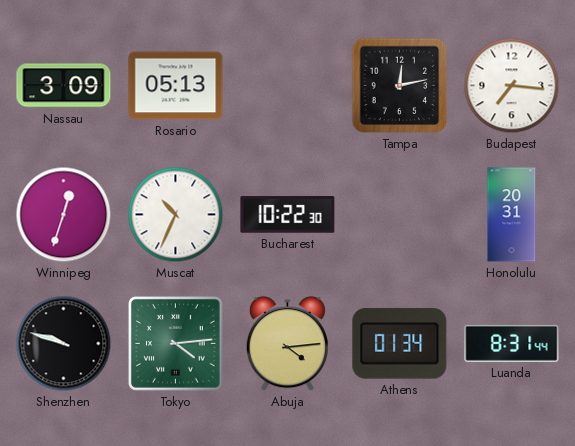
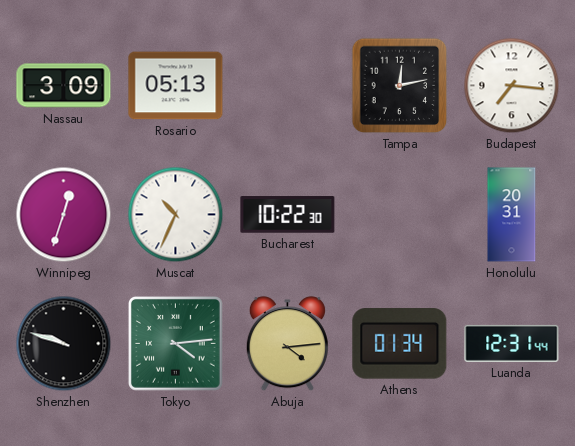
Luanda: 8:31 -> 12:31 (512, 343)
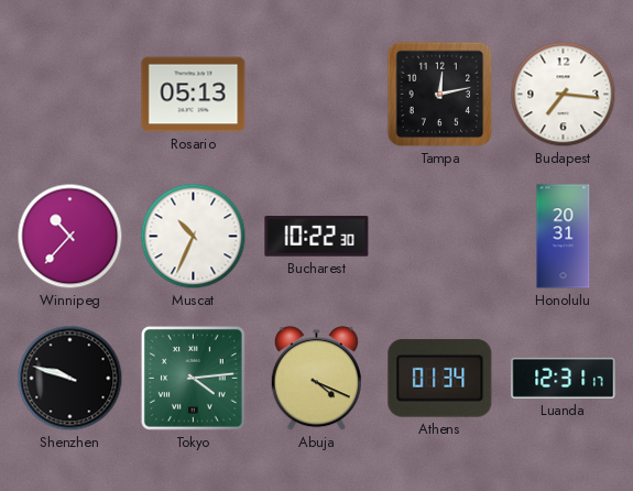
Nassau: 3:09 -> none (64, 86)
Winnipeg: 12:33 -> 10:37 (70, 237)
Abuja: 4:14 -> 4:19 (316, 379)
Luanda: 12:31:44 -> 12:31:17 (564, 378)
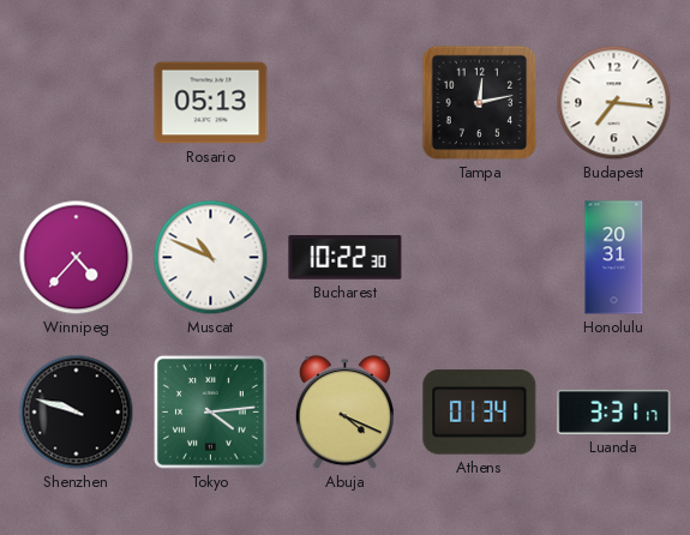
Winnipeg: 10:37 -> 4:37 (77, 258)
Muscat: 10:34 -> 10:49 (211, 258)
Luanda: 12:31 -> 3:31 (614, 411)
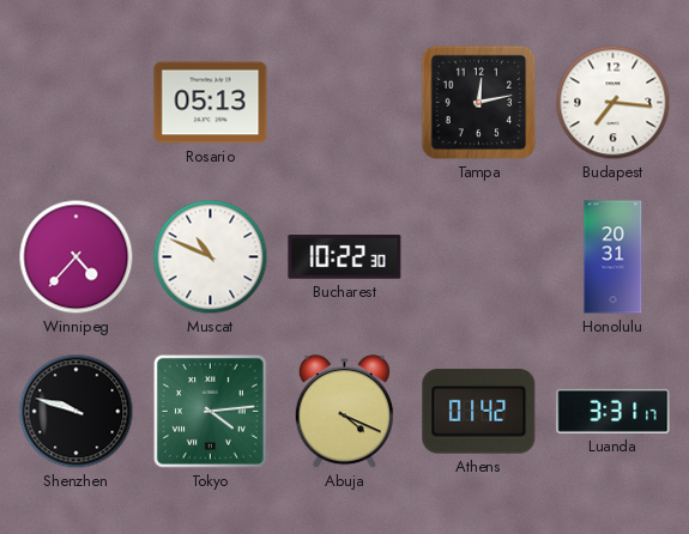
Athens: 01:34 -> 01:42 (479, 412)
